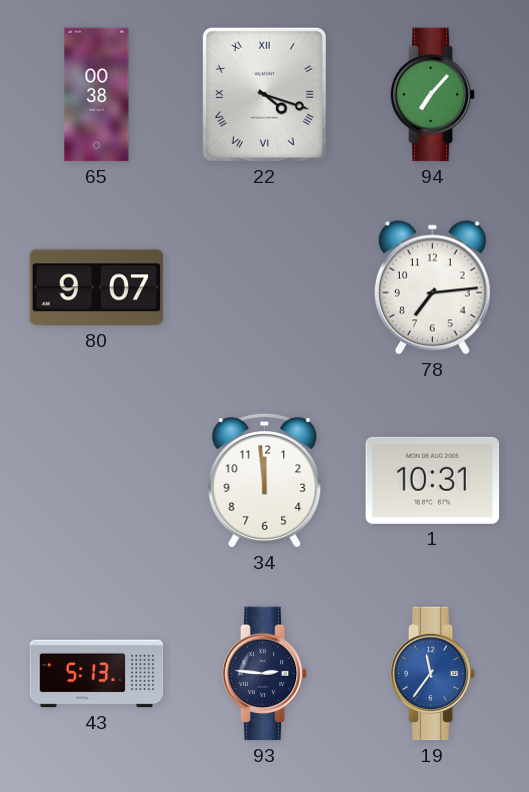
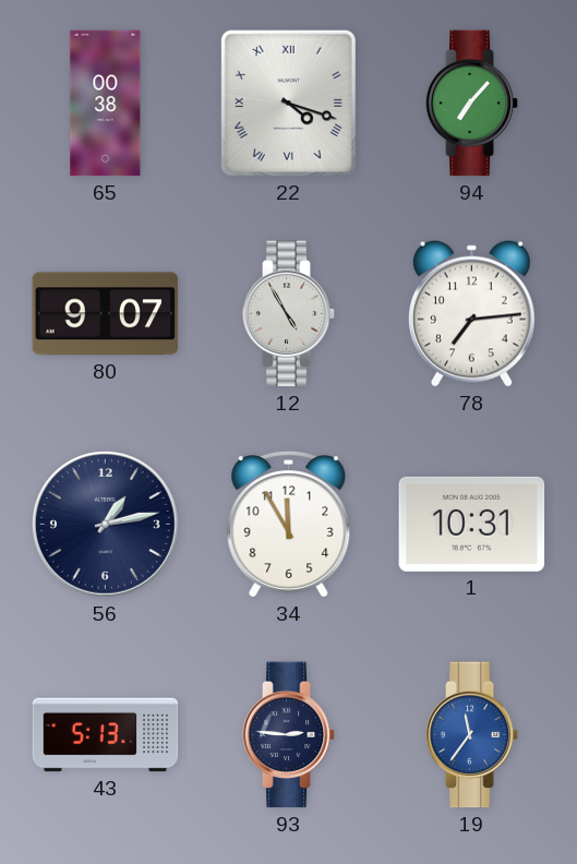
12: none -> 4:55 (289, 314)
56: none -> 1:13 (106, 525)
34: 11:59 -> 11:55 (289, 525)
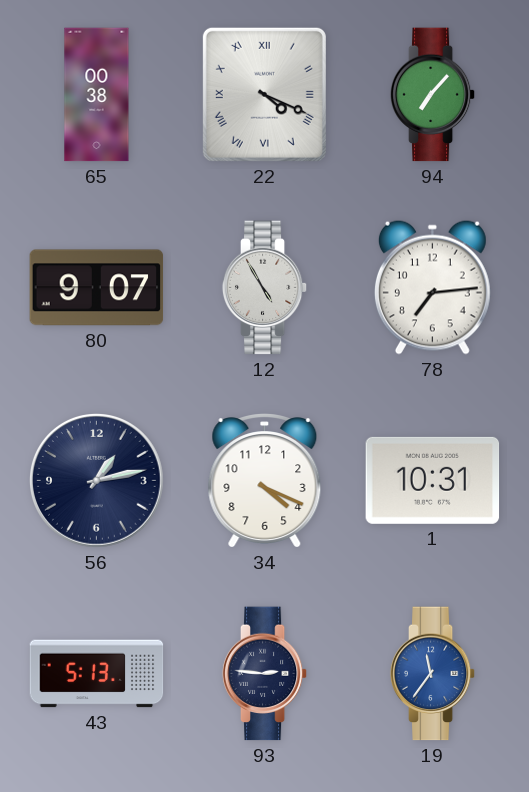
22: 4:18 -> 4:19 (264, 94)
34: 11:55 -> 4:19 (265, 481)
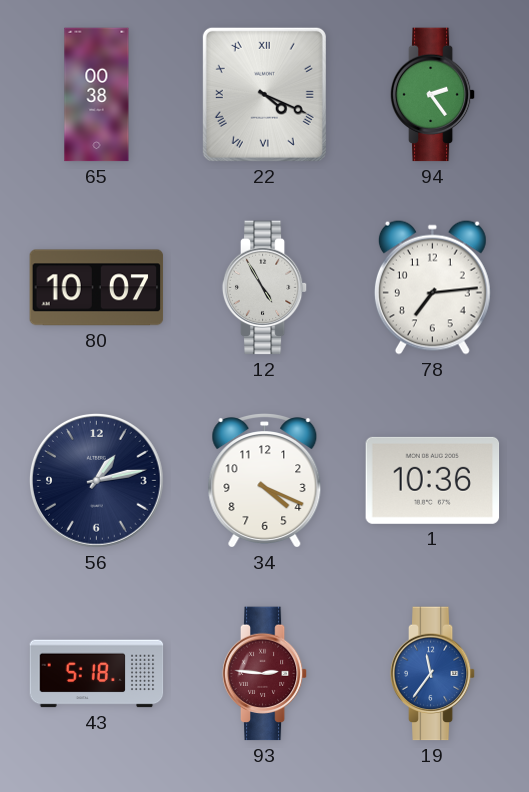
94: 7:07 -> 2:24 (433, 95)
80: 9:07 -> 10:07 (97, 288)
1: 10:31 -> 10:36 (433, 480)
43: 5:13 -> 5:18 (97, 674)
93 dial: navy -> burgundy (265, 674)
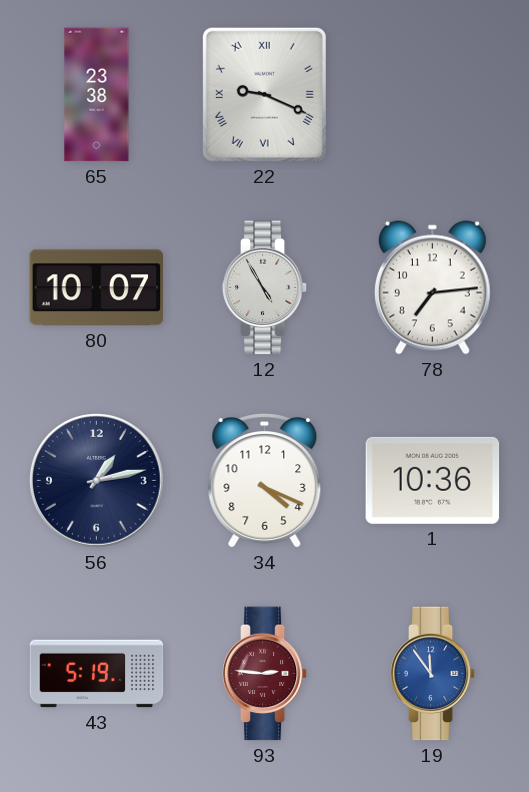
65: 00:38 -> 23:38 (97, 95)
22: 4:19 -> 9:19 (264, 94)
94: 2:24 -> none (433, 95)
43: 5:18 -> 5:19 (97, 674)
19: 11:36 -> 11:54 (433, 674)
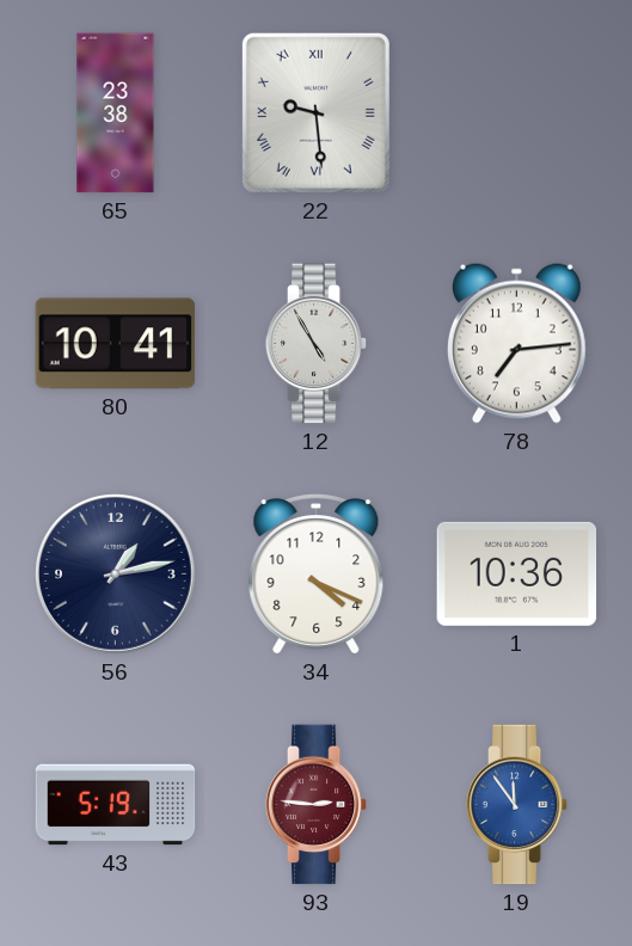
22: 9:19 -> 9:29 (315, 112)
80: 10:07 -> 10:41 (116, 344)
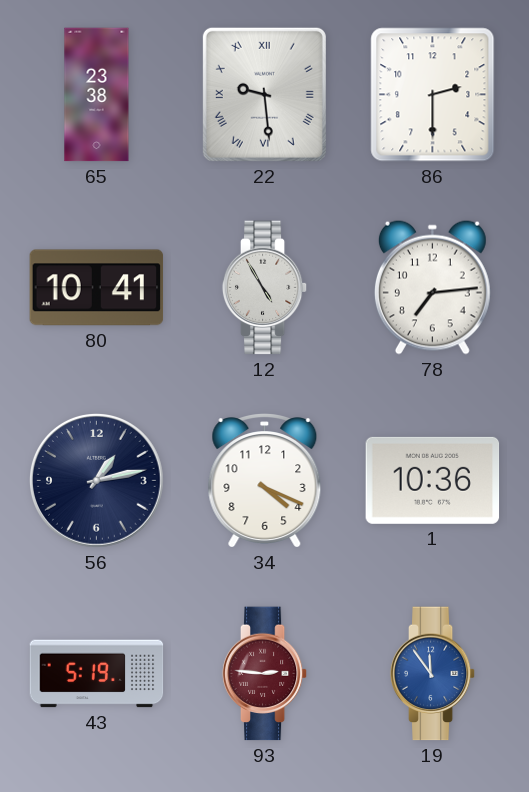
86: none -> 2:30 (433, 95)
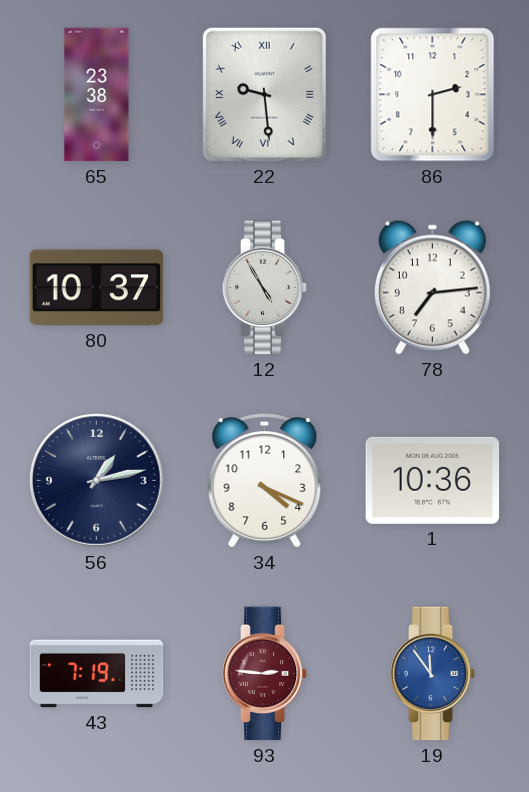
80: 10:41 -> 10:37 (97, 288)
43: 5:19 -> 7:19 (97, 674)
